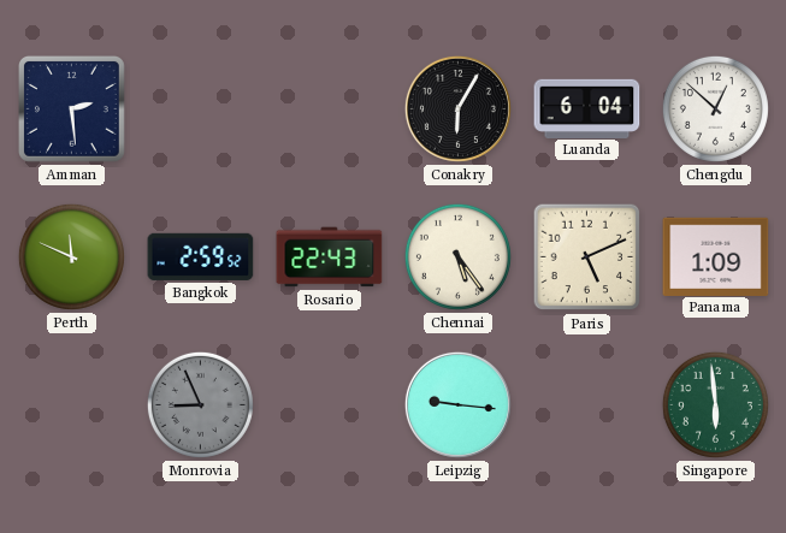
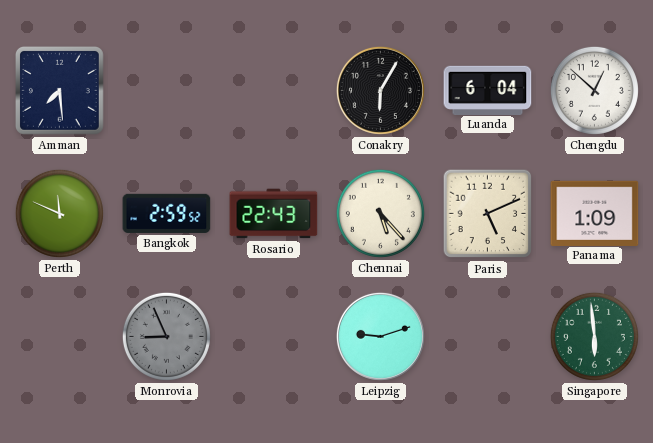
Amman: 2:29 -> 7:29 (59, 90)
Chennai: 5:24 -> 5:23 (380, 213)
Leipzig: 9:16 -> 9:12 (380, 336)
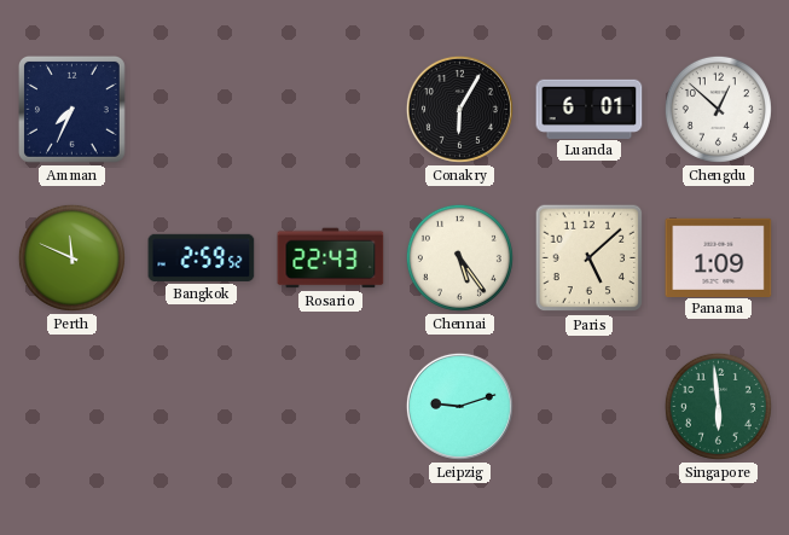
Amman: 7:29 -> 7:34 (71, 109)
Luanda: 6:04 -> 6:01 (590, 109)
Chennai: 5:23 -> 5:24 (459, 257)
Paris: 5:11 -> 5:08 (590, 258)
Monrovia: 8:56 -> none (166, 336)
